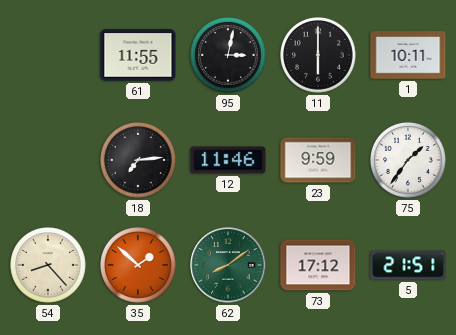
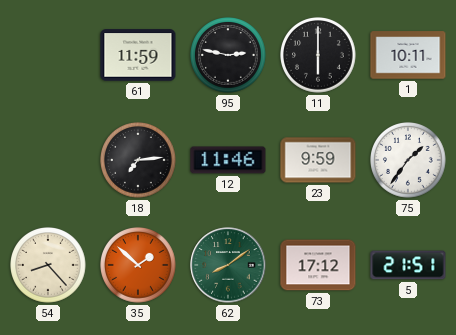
61: 11:55 -> 11:59 (138, 55)
95: 3:02 -> 2:47 (229, 56)
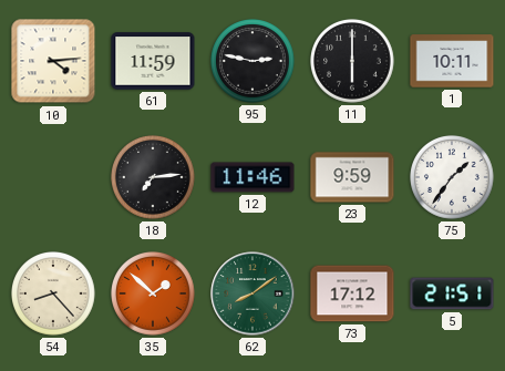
10: none -> 4:14 (53, 61)
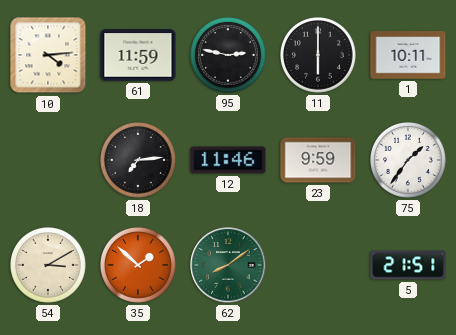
54: 8:23 -> 3:10 (49, 266)
73: 17:12 -> none (352, 293)
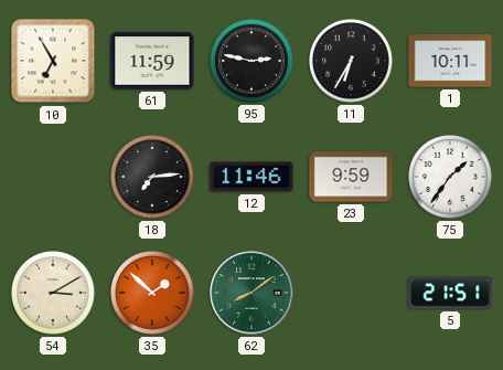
10: 4:14 -> 6:55 (53, 61)
11: 6:00 -> 6:35 (352, 62)
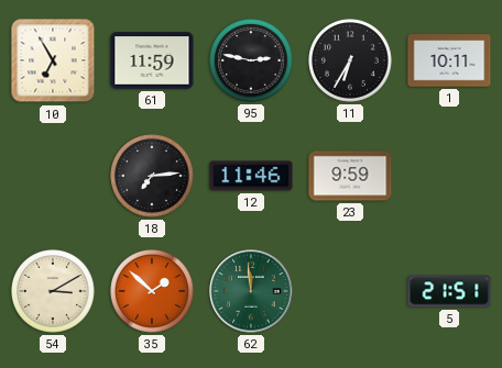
75: 1:36 -> none (451, 178)
62: 8:09 -> 11:59 (251, 291)
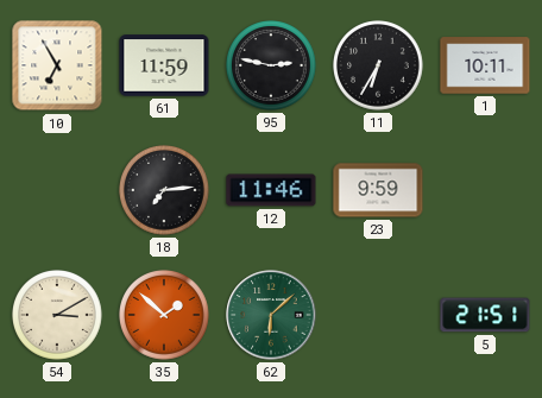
62: 11:59 -> 6:08 (271, 315)
